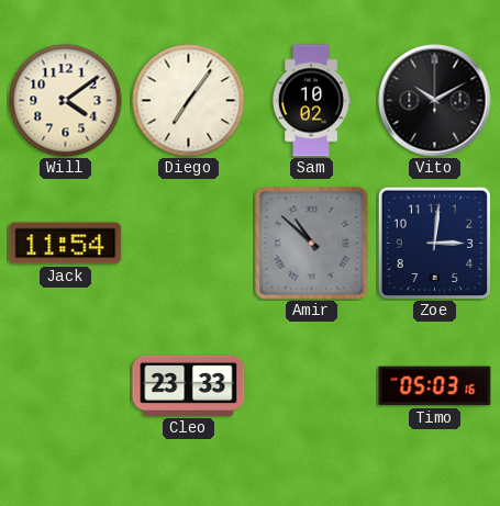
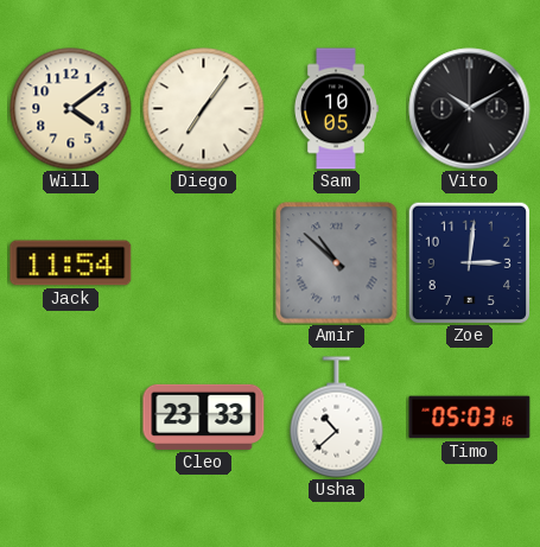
Sam: 10:02 -> 10:05 (336, 109)
Usha: none -> 10:38 (337, 418)
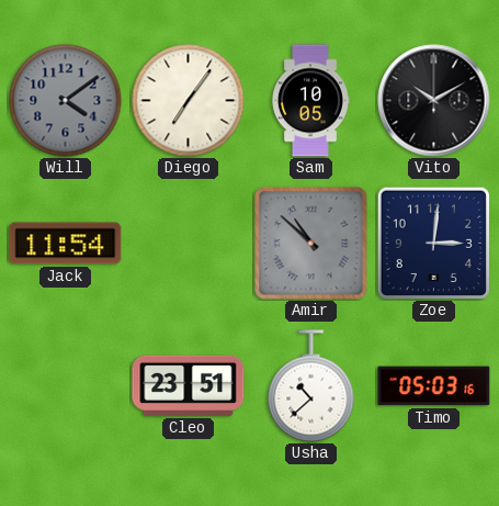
Will dial: cream -> grey (66, 101)
Cleo: 23:33 -> 23:51 (189, 385)
